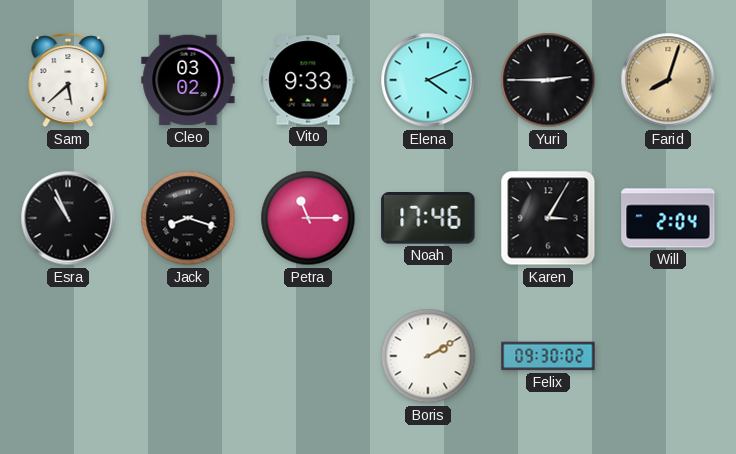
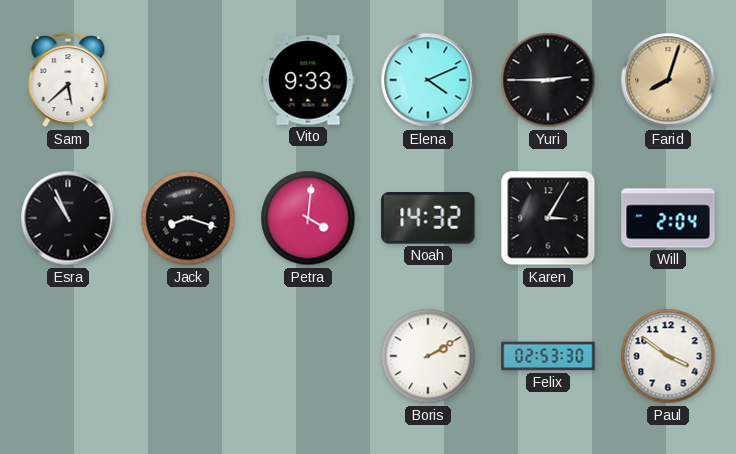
Cleo: 03:02 -> none (188, 80)
Petra: 11:15 -> 4:01 (308, 218)
Noah: 17:46 -> 14:32 (428, 219)
Felix: 09:30 -> 02:53 (548, 356)
Paul: none -> 3:51 (668, 356)
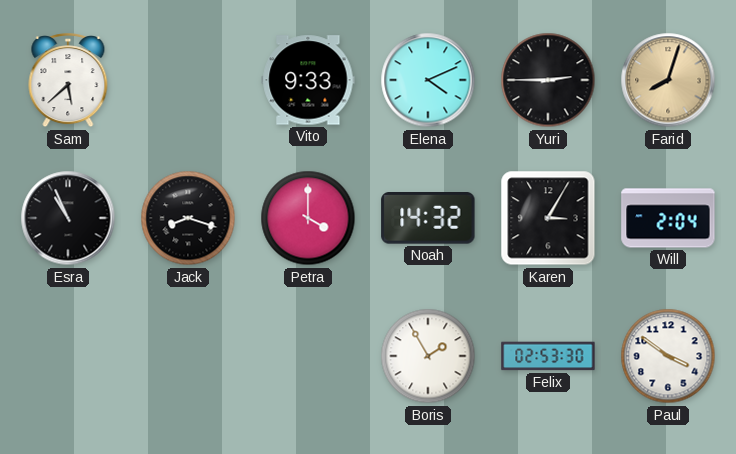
Petra: 4:01 -> 4:00 (308, 218)
Boris: 2:10 -> 1:55 (428, 356)
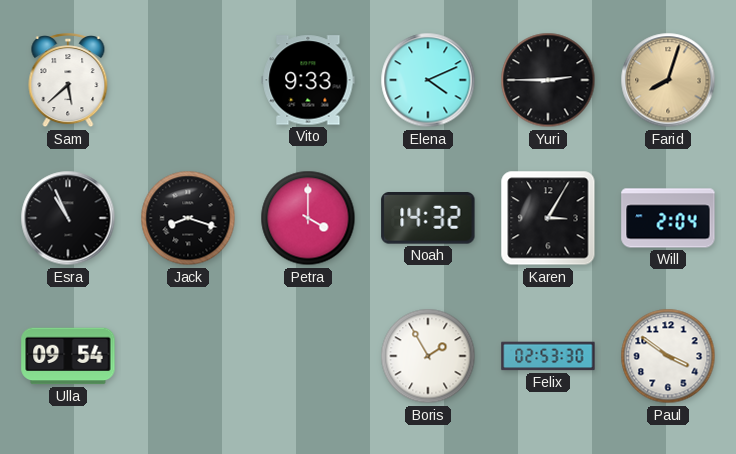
Ulla: none -> 09:54 (68, 356)
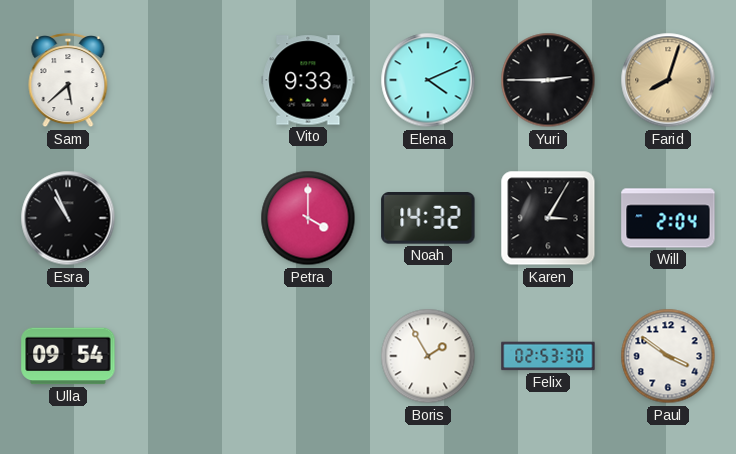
Jack: 8:18 -> none (188, 218)
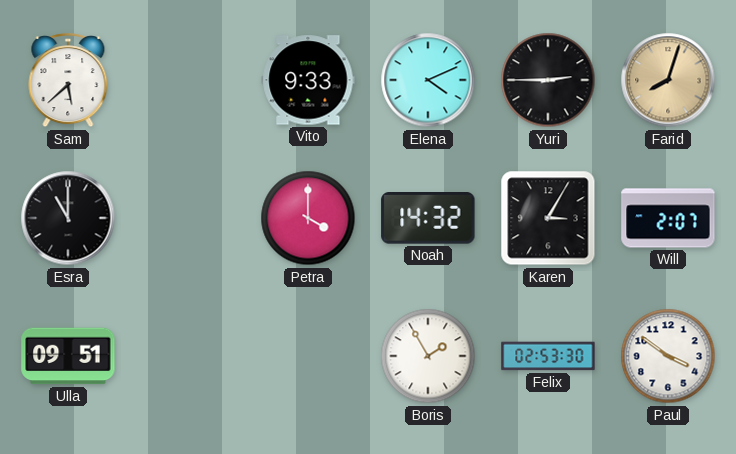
Esra: 10:56 -> 11:00 (68, 218)
Will: 2:04 -> 2:07 (668, 218)
Ulla: 09:54 -> 09:51 (68, 356)
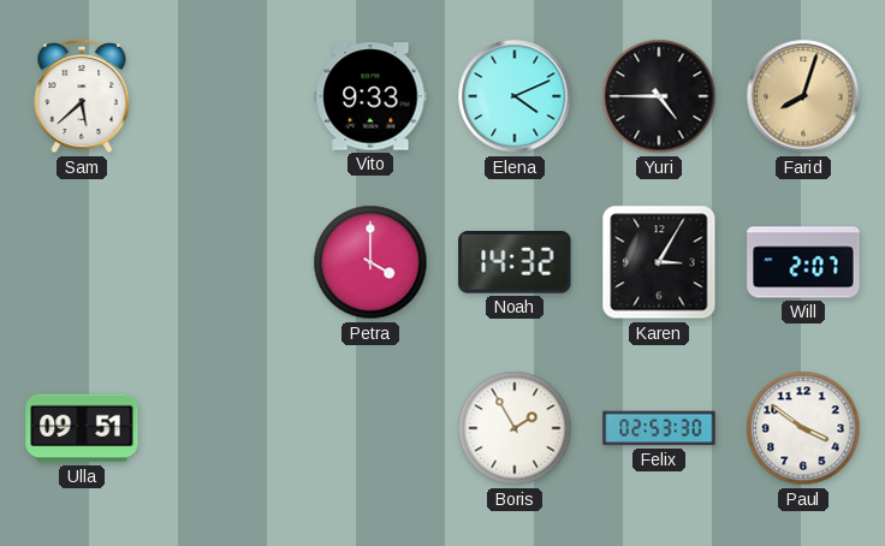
Yuri: 2:45 -> 4:45 (659, 96)
Esra: 11:00 -> none (68, 218)
